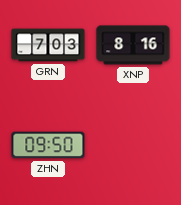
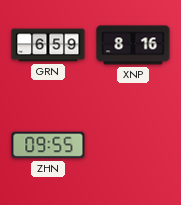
GRN: 7:03 -> 6:59 (48, 45)
ZHN: 09:50 -> 09:55 (48, 145)
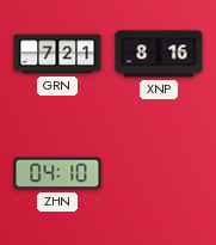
GRN: 6:59 -> 7:21 (57, 54)
ZHN: 09:55 -> 04:10 (57, 173)
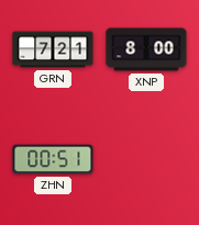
XNP: 8:16 -> 8:00 (146, 49)
ZHN: 04:10 -> 00:51 (53, 159)
